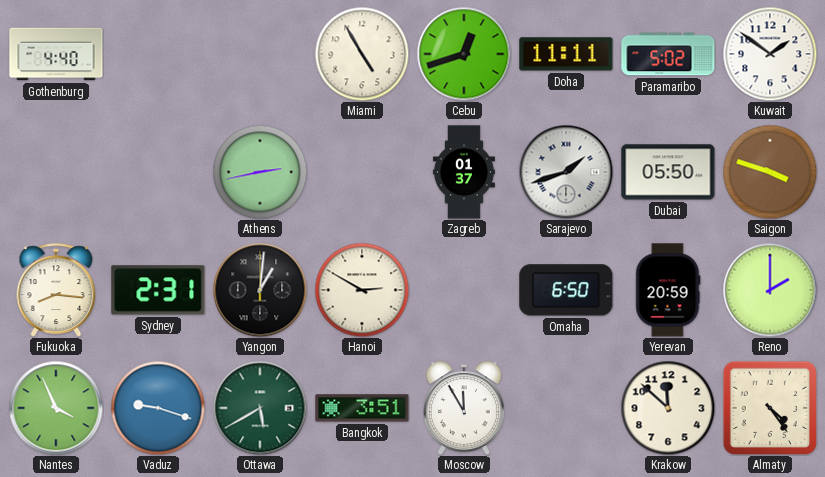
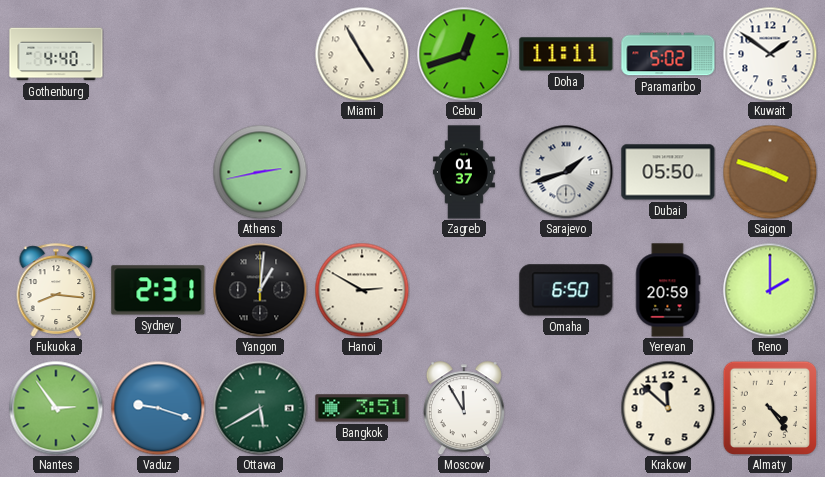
Nantes: 3:56 -> 2:54 (56, 408)
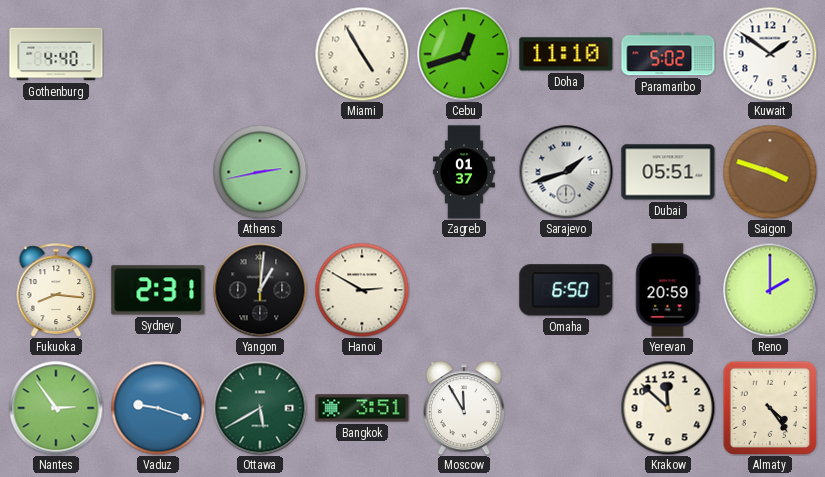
Doha: 11:11 -> 11:10 (566, 54)
Dubai: 05:50 -> 05:51 (668, 172)
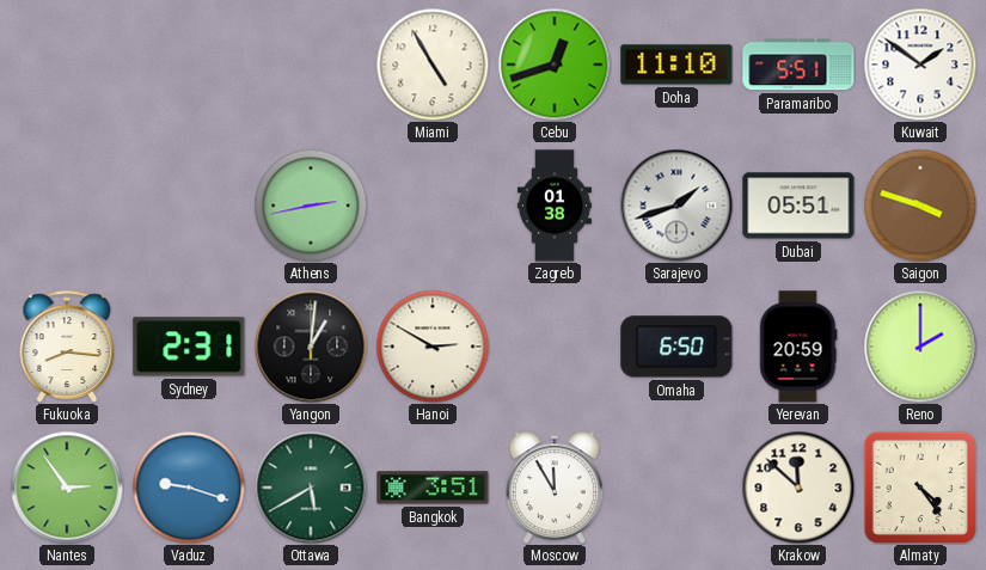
Gothenburg: 4:40 -> none (56, 54)
Paramaribo: 5:02 -> 5:51 (798, 65)
Zagreb: 01:37 -> 01:38 (555, 206)
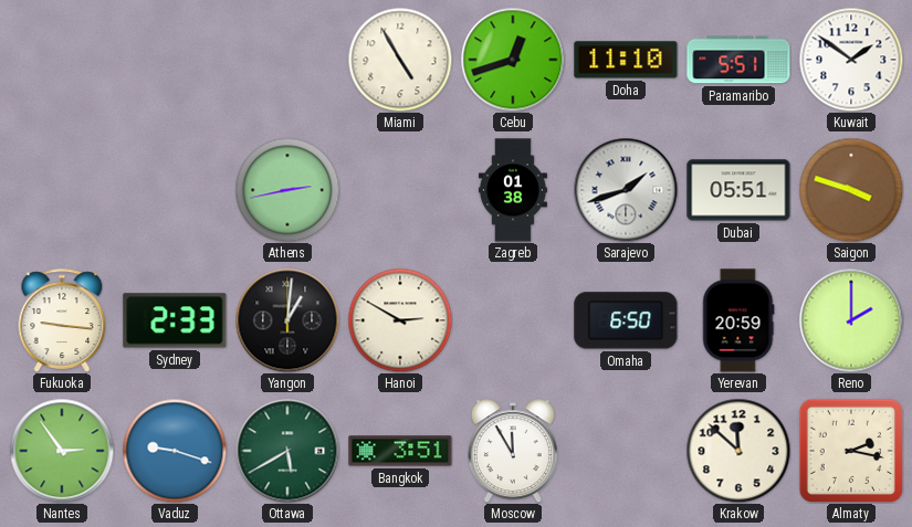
Fukuoka: 8:16 -> 9:16 (62, 320)
Sydney: 2:31 -> 2:33 (175, 320)
Almaty: 4:24 -> 2:17 (850, 450)
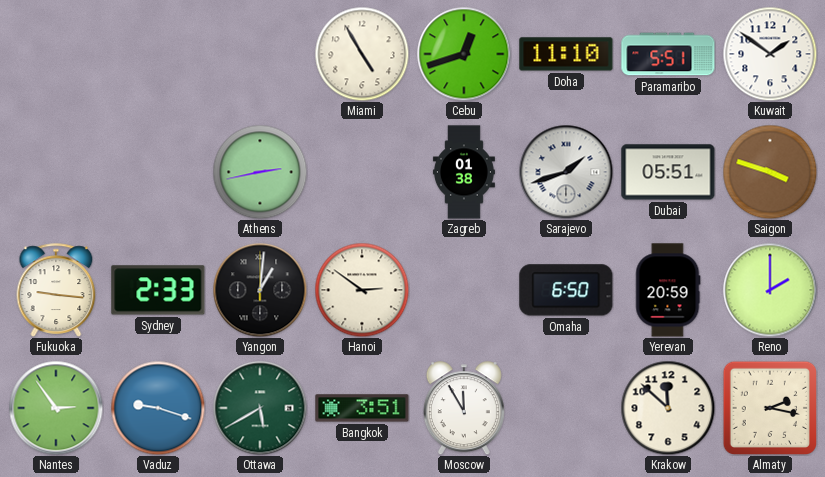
Hanoi: 2:50 -> 2:51 (362, 290)
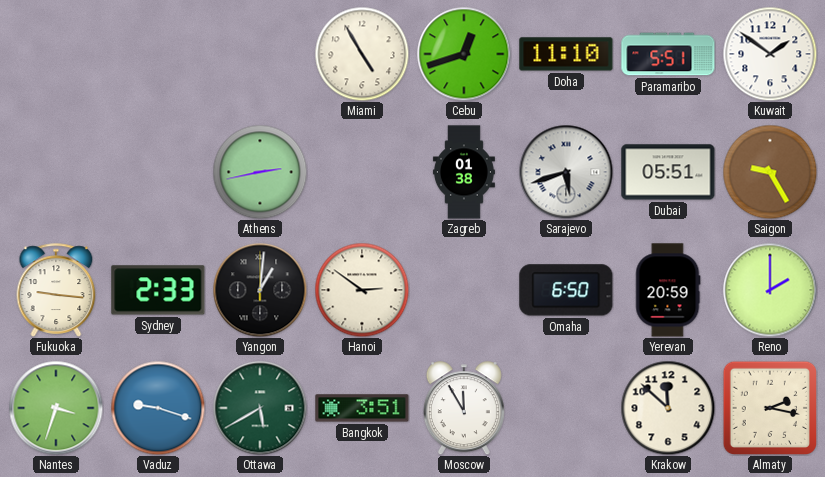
Sarajevo: 1:42 -> 5:42 (566, 172)
Saigon: 3:48 -> 9:25 (770, 172)
Nantes: 2:54 -> 3:33 (56, 408)
